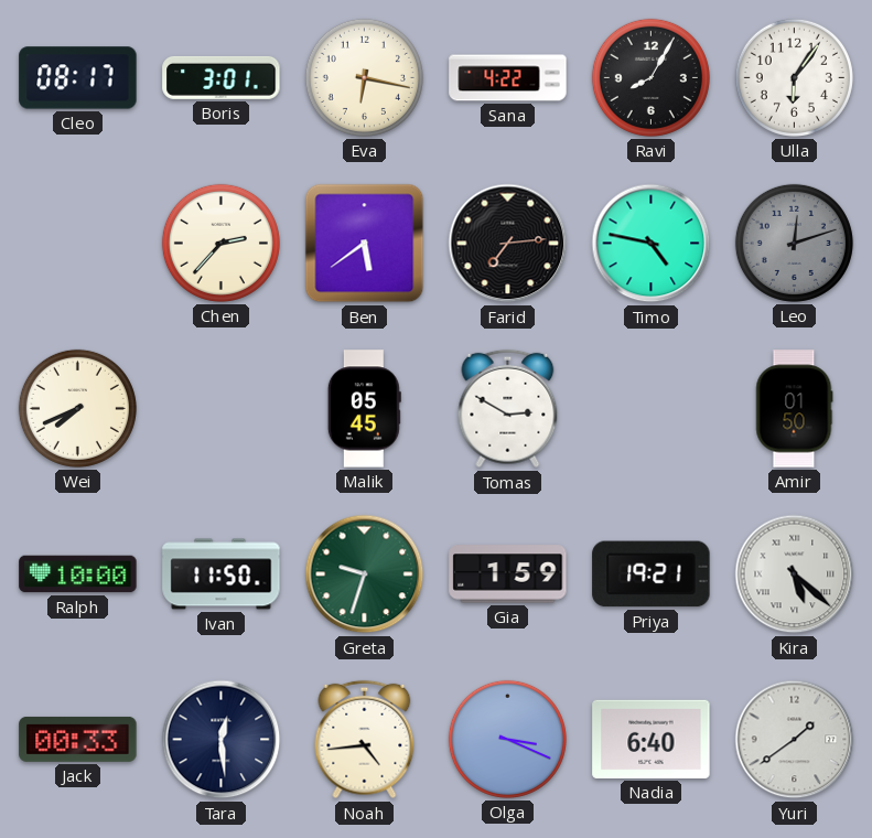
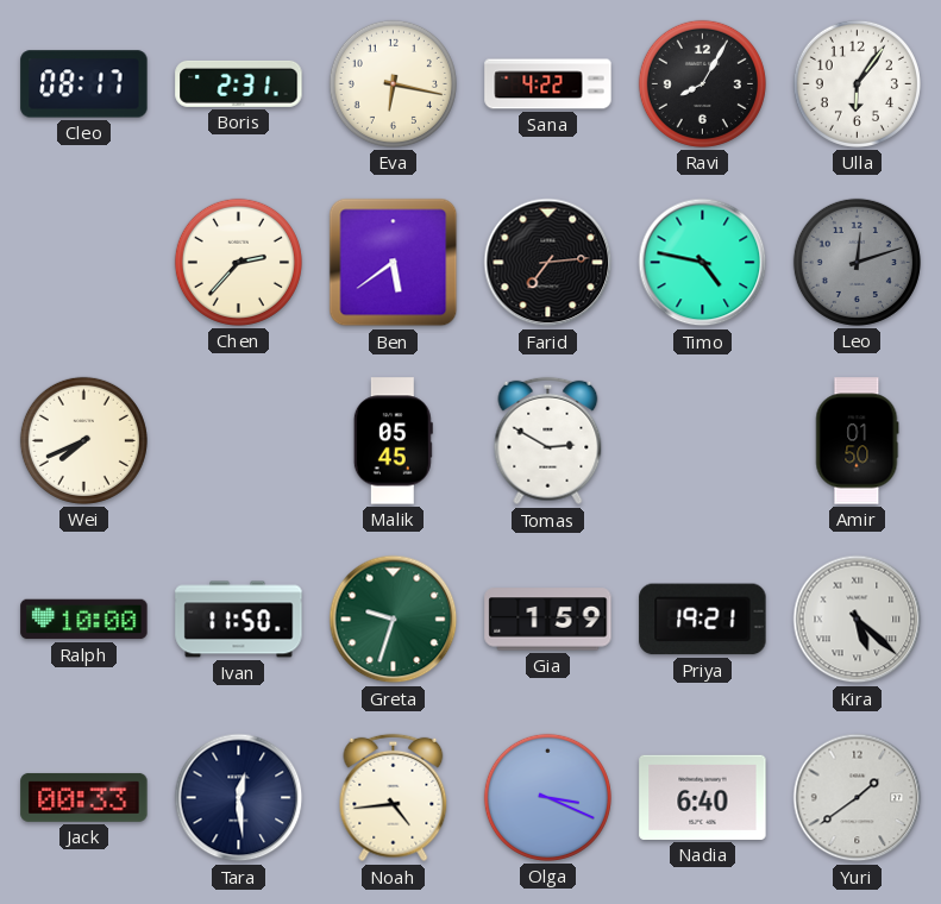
Boris: 3:01 -> 2:31 (239, 83)
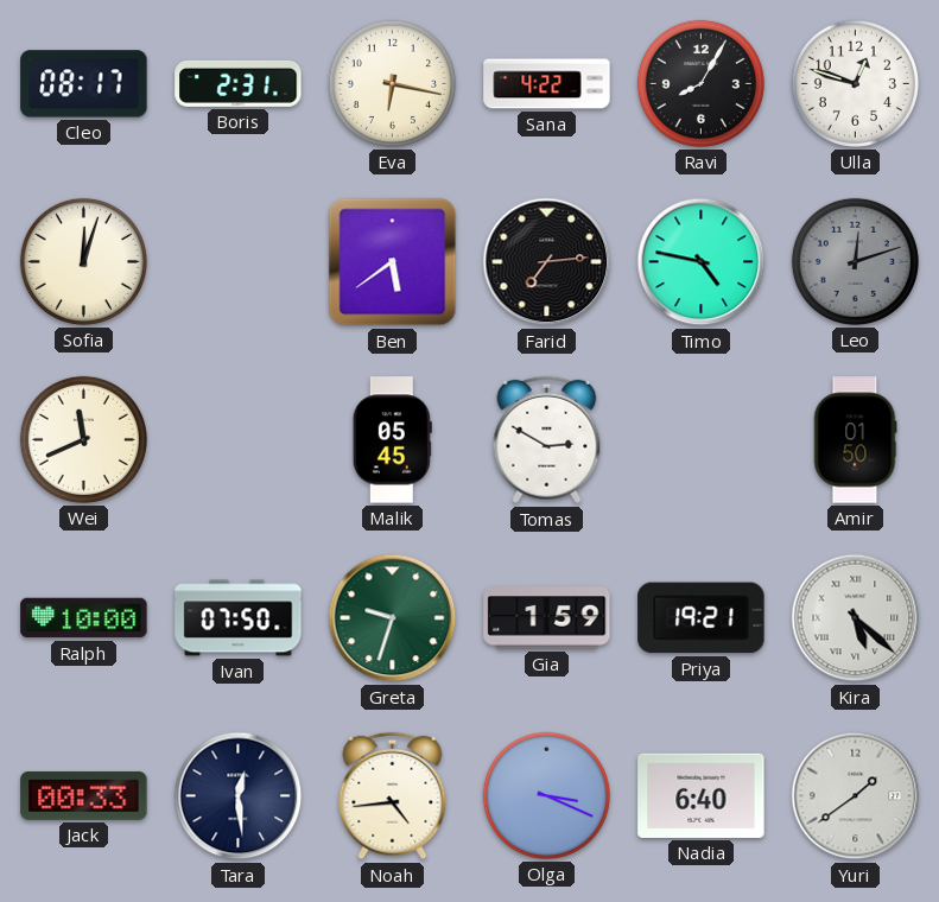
Ulla: 6:06 -> 12:48 (855, 83)
Sofia: none -> 12:03 (83, 261)
Chen: 2:37 -> none (238, 262)
Wei: 7:41 -> 11:41 (83, 439)
Ivan: 11:50 -> 07:50 (239, 618)
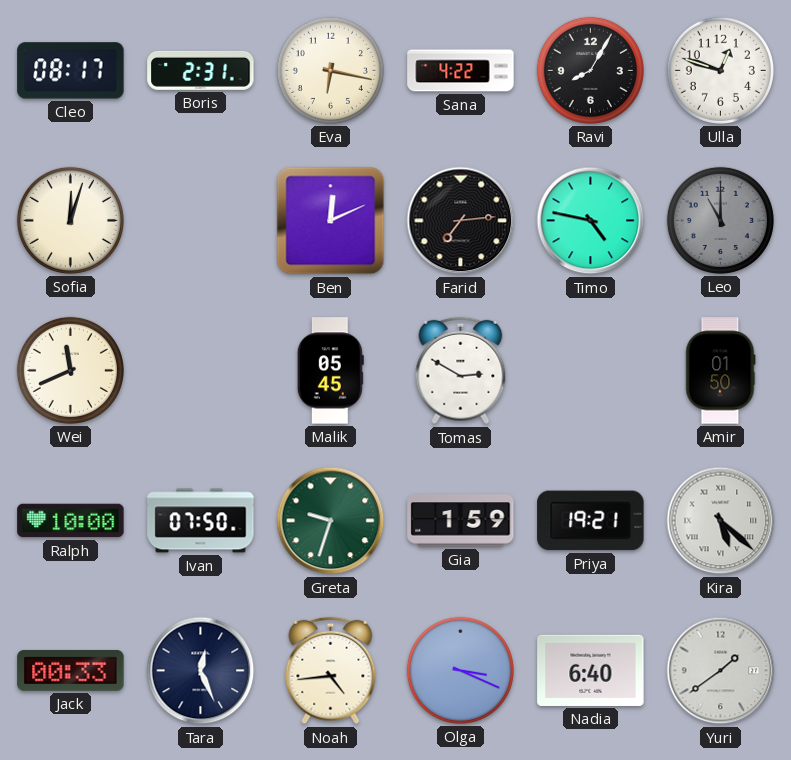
Ben: 5:39 -> 12:11 (331, 221)
Leo: 12:12 -> 11:00 (720, 220)
Tara: 12:29 -> 12:26 (201, 671)
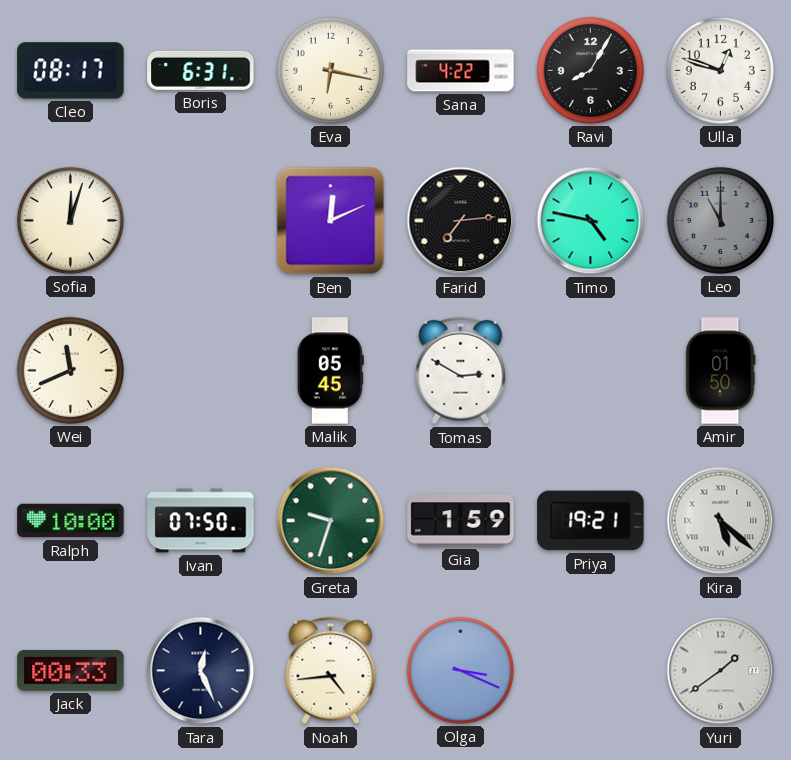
Boris: 2:31 -> 6:31 (201, 70)
Nadia: 6:40 -> none (591, 670)
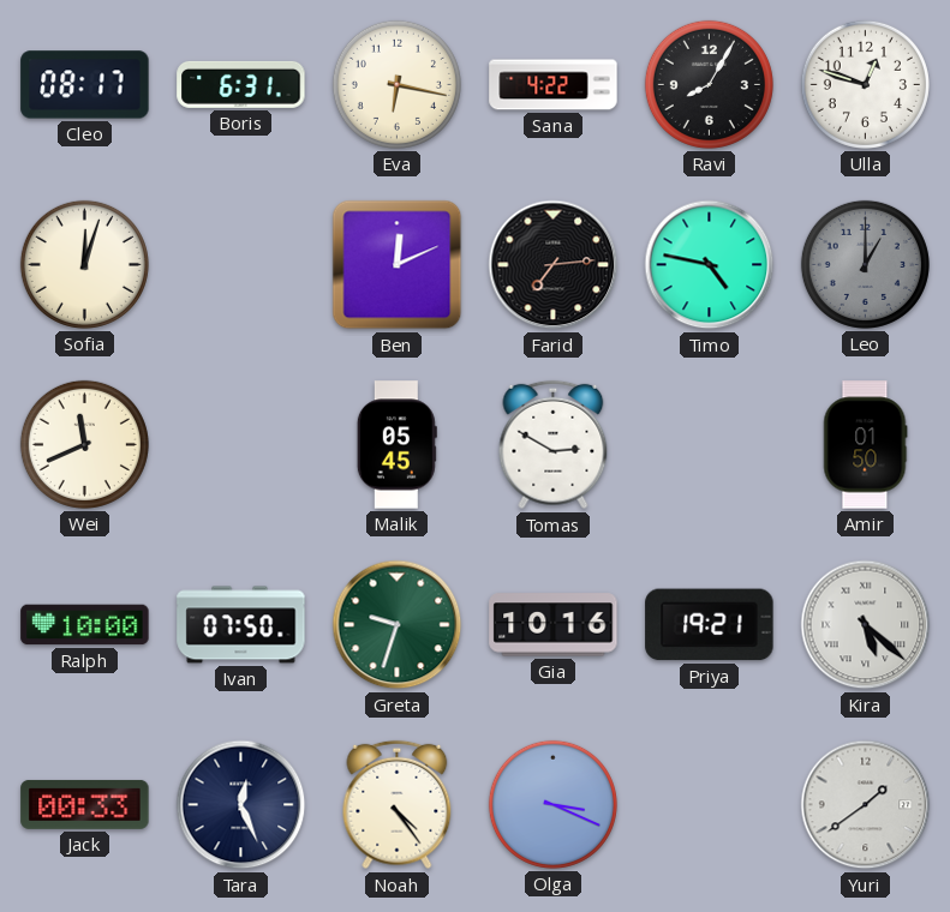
Leo: 11:00 -> 1:00 (865, 264)
Gia: 1:59 -> 10:16 (554, 625)
Noah: 4:44 -> 4:24 (398, 805)
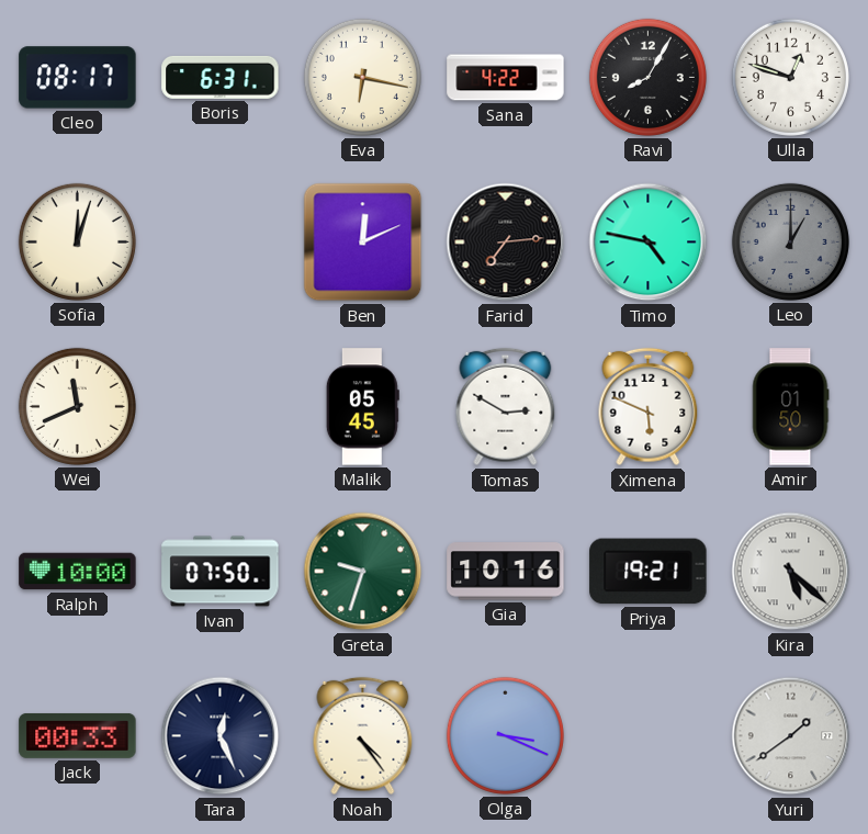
Ximena: none -> 5:49 (649, 407)
